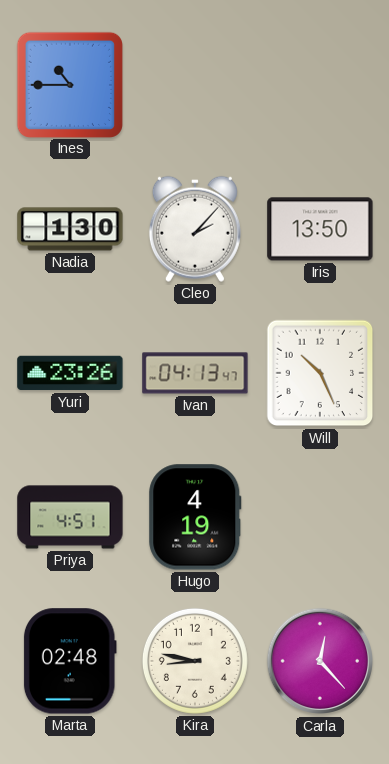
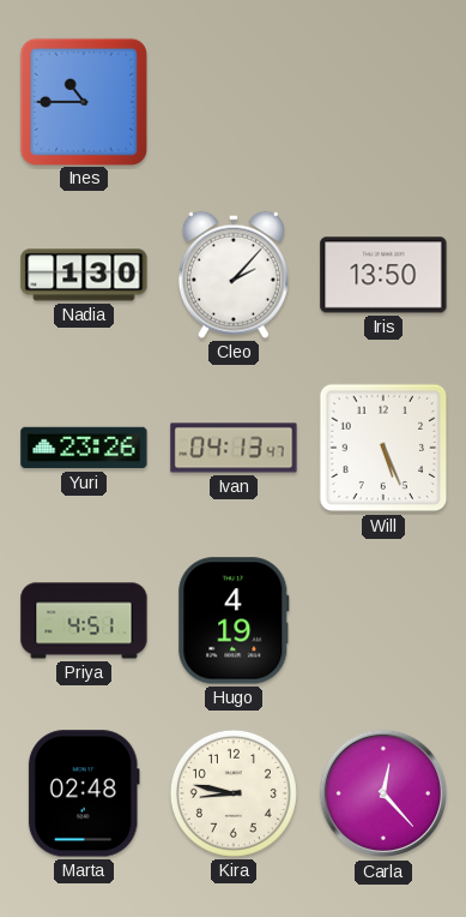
Will: 10:26 -> 5:26 (383, 448)
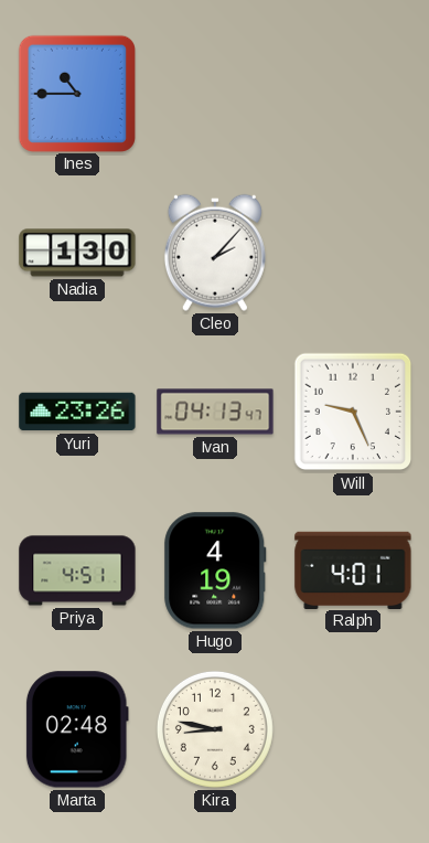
Iris: 13:50 -> none (383, 275)
Will: 5:26 -> 9:26 (353, 412)
Ralph: none -> 4:01 (353, 569)
Carla: 12:23 -> none (383, 793)
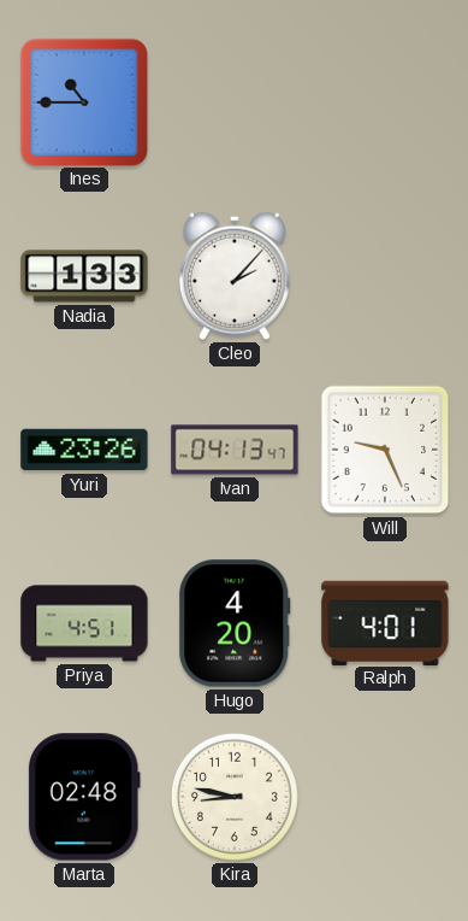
Nadia: 1:30 -> 1:33 (84, 276)
Hugo: 4:19 -> 4:20 (235, 623)
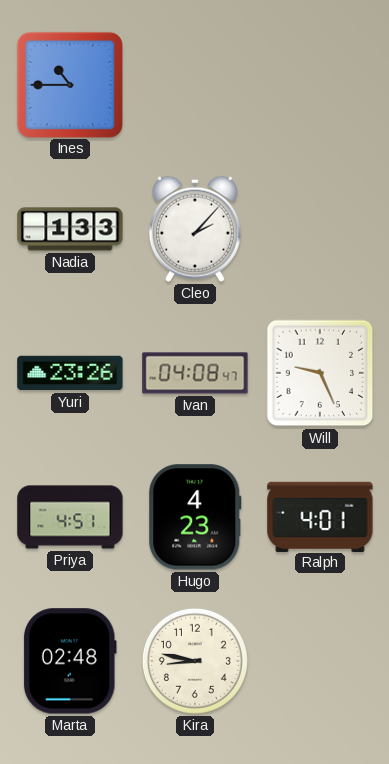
Ivan: 04:13 -> 04:08 (195, 373)
Hugo: 4:20 -> 4:23 (195, 517)
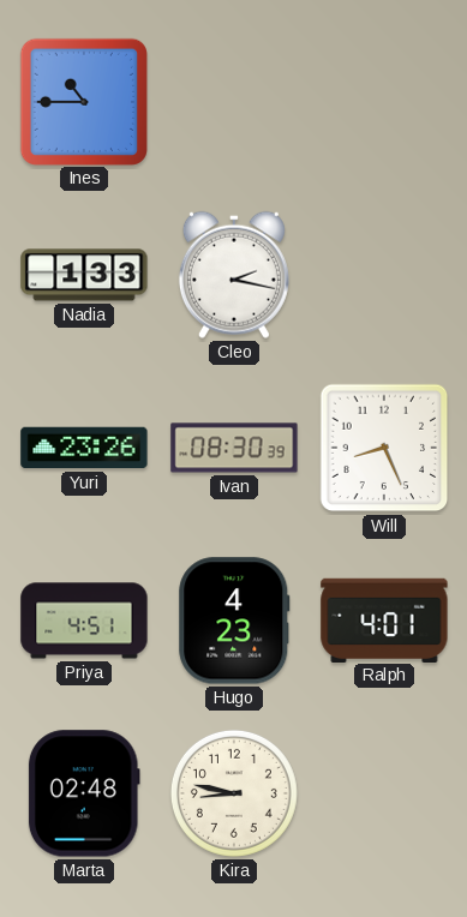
Cleo: 2:07 -> 2:17 (234, 275)
Ivan: 04:08 -> 08:30 (234, 448)
Will: 9:26 -> 8:26 (384, 448)
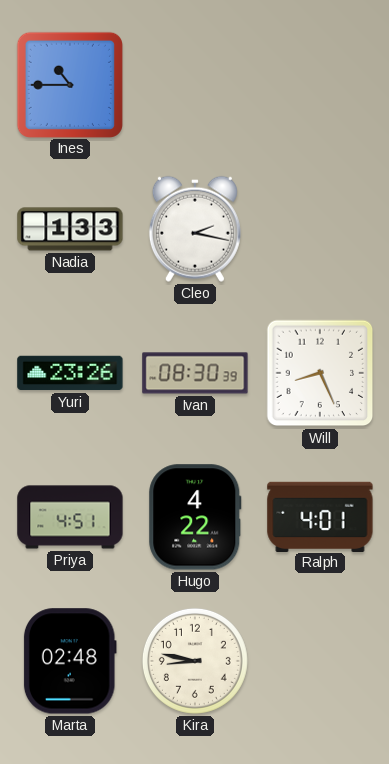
Hugo: 4:23 -> 4:22 (195, 517)
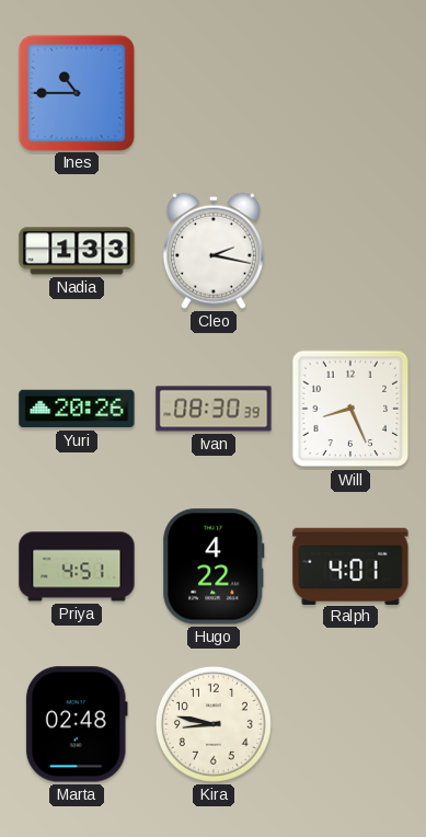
Yuri: 23:26 -> 20:26 (77, 409)
